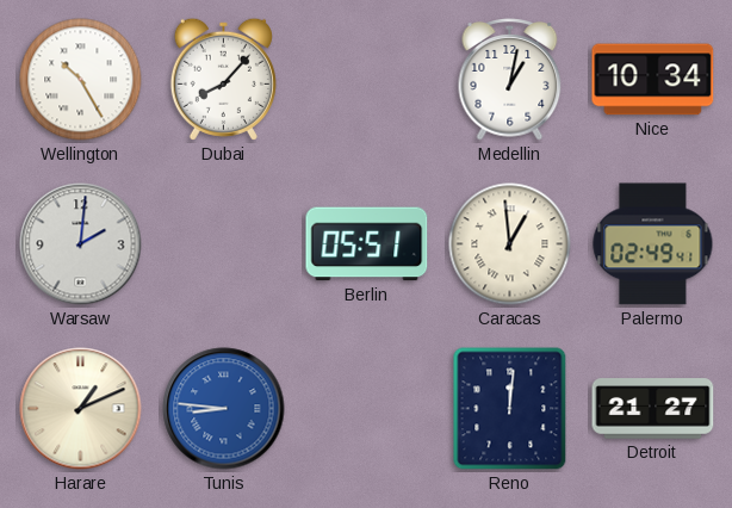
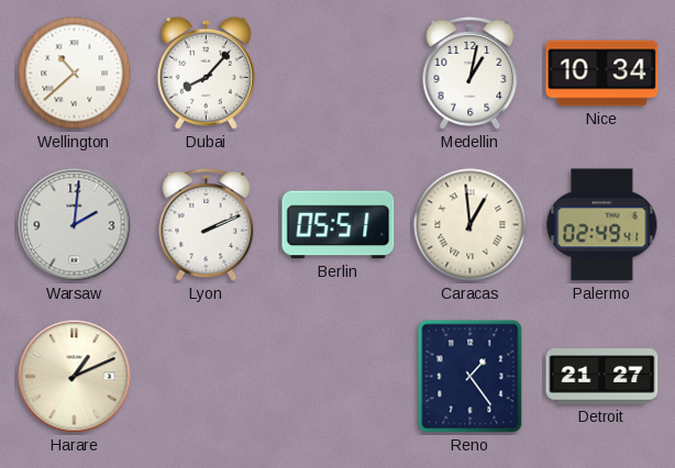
Wellington: 10:25 -> 10:38 (75, 74)
Lyon: none -> 2:11 (207, 225)
Tunis: 8:46 -> none (224, 409)
Reno: 12:01 -> 1:24 (471, 377)
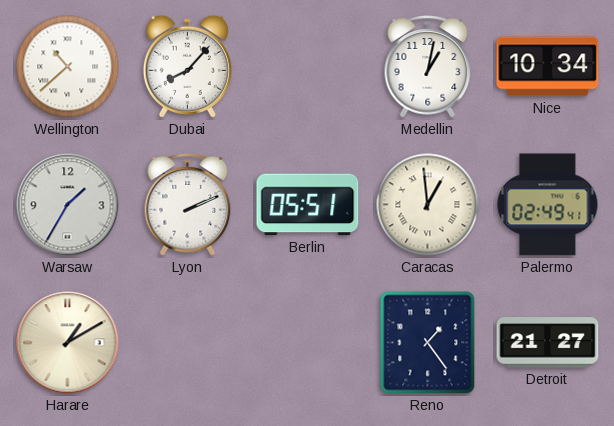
Warsaw: 2:01 -> 1:35 (68, 205)
Harare: 1:11 -> 1:10 (68, 343)
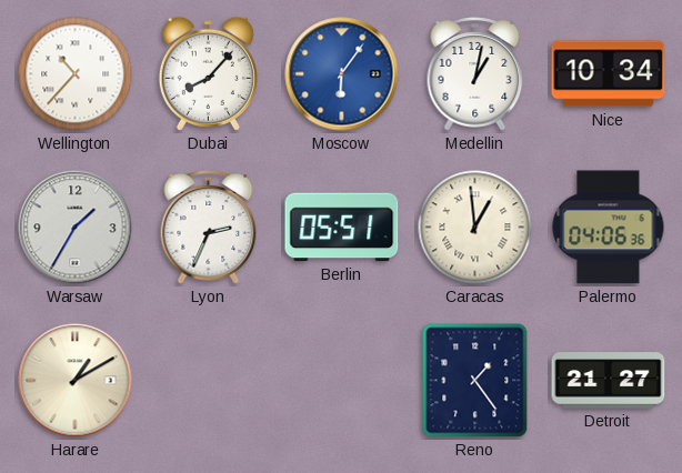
Wellington: 10:38 -> 10:37 (76, 74)
Moscow: none -> 6:06 (342, 74)
Lyon: 2:11 -> 2:34 (209, 228)
Palermo: 02:49 -> 04:06 (609, 228)
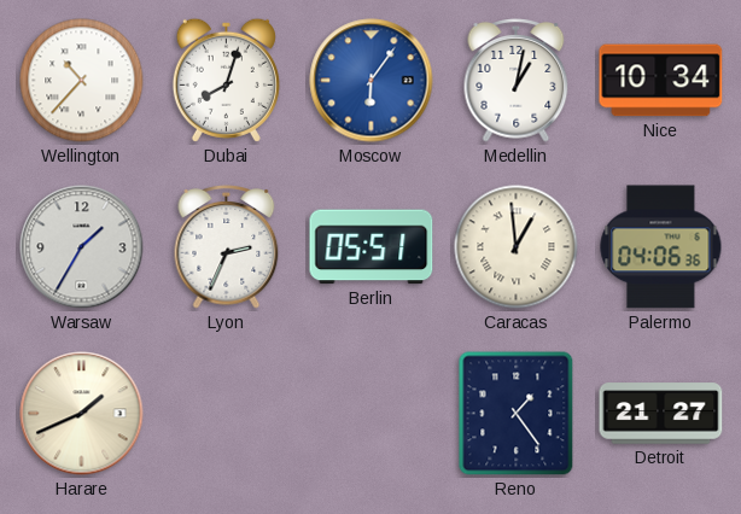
Dubai: 8:07 -> 8:03 (226, 80)
Harare: 1:10 -> 1:41 (82, 414)
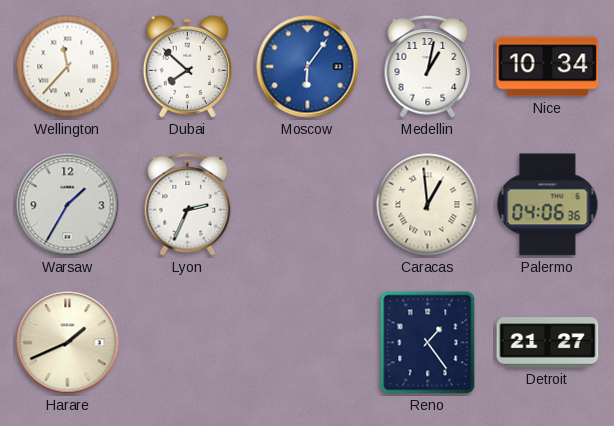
Wellington: 10:37 -> 11:37 (68, 67)
Dubai: 8:03 -> 7:52 (187, 66)
Berlin: 05:51 -> none (372, 247)
